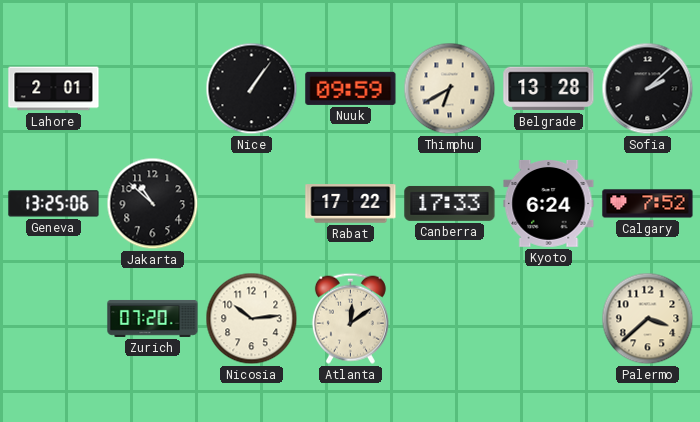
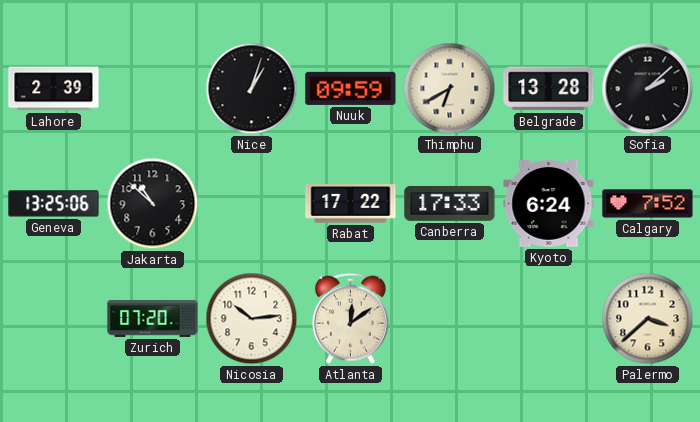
Lahore: 2:01 -> 2:39 (54, 89)
Nice: 1:06 -> 1:03 (252, 89)
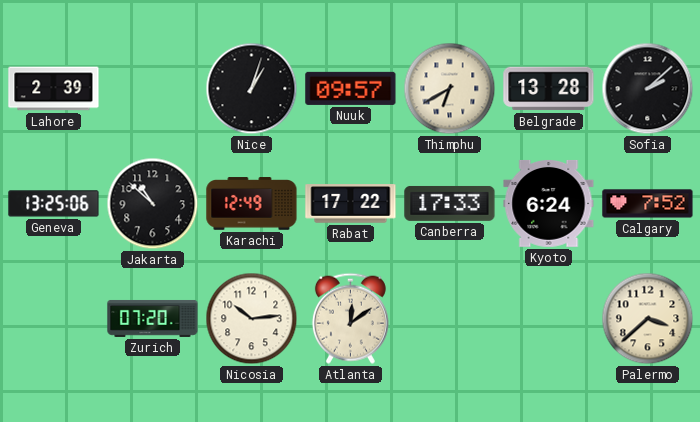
Nuuk: 09:59 -> 09:57 (351, 88)
Karachi: none -> 12:49 (252, 204)
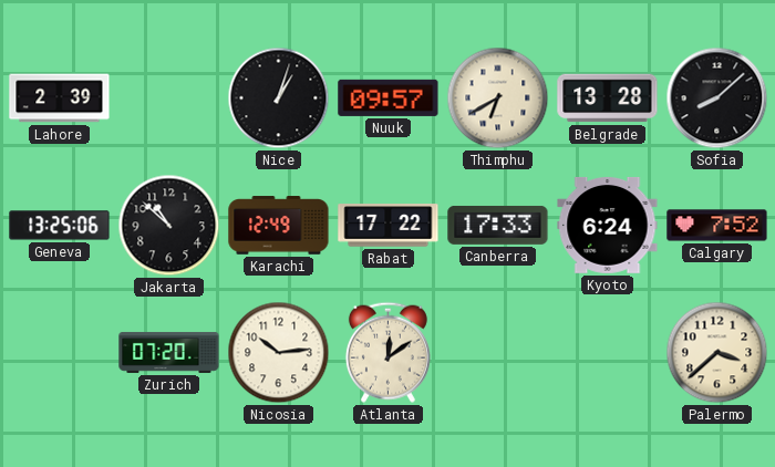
Sofia: 2:08 -> 8:08 (717, 98)
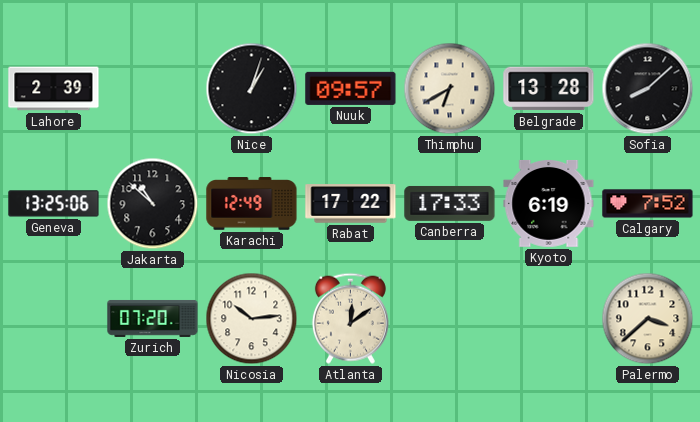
Kyoto: 6:24 -> 6:19 (549, 203)
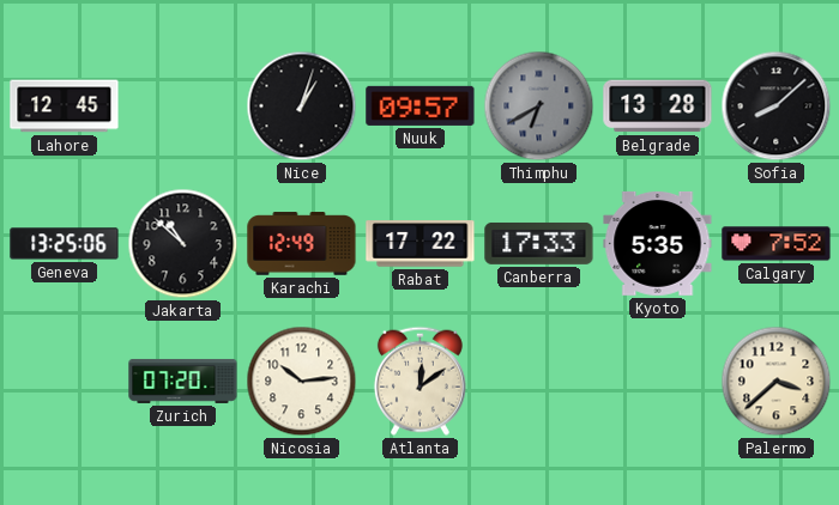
Lahore: 2:39 -> 12:45 (65, 107)
Thimphu dial: cream -> grey (539, 107)
Kyoto: 6:19 -> 5:35 (658, 243)
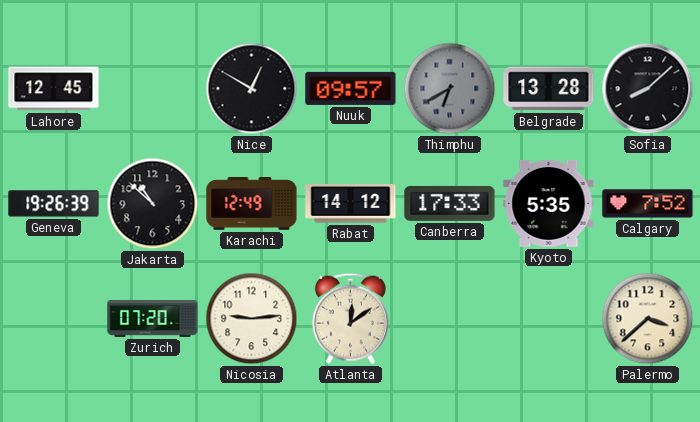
Nice: 1:03 -> 12:50 (252, 89)
Geneva: 13:25 -> 19:26 (54, 204)
Rabat: 17:22 -> 14:12 (351, 204)
Nicosia: 10:14 -> 9:14 (252, 319)
